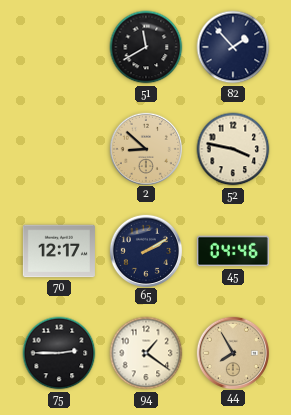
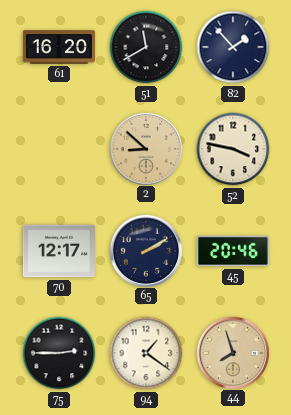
61: none -> 16:20 (59, 47)
45: 04:46 -> 20:46 (233, 251)
44: 7:55 -> 7:57 (232, 352)
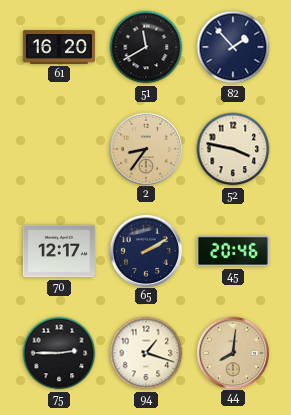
2: 8:52 -> 8:36 (145, 148)
94: 1:21 -> 1:18 (146, 353)
44: 7:57 -> 8:01 (232, 352)
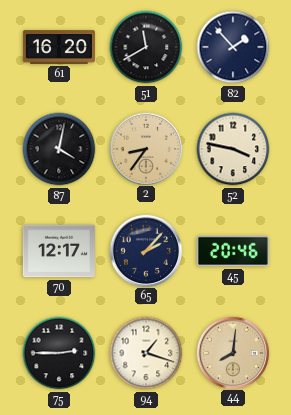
87: none -> 4:02 (59, 149)
65: 2:10 -> 2:07 (145, 250)
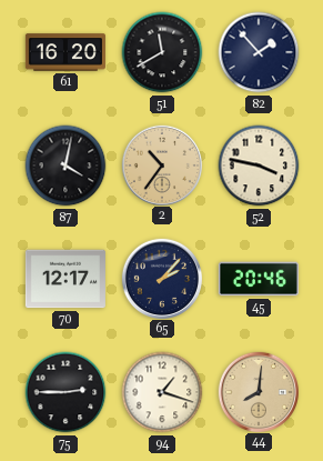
2: 8:36 -> 10:36 (161, 164)
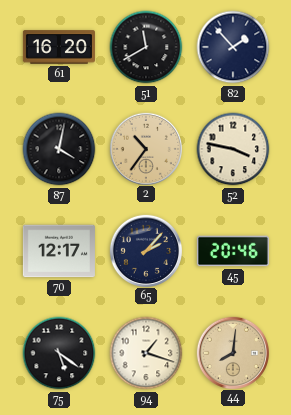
75: 2:45 -> 5:21 (59, 353)
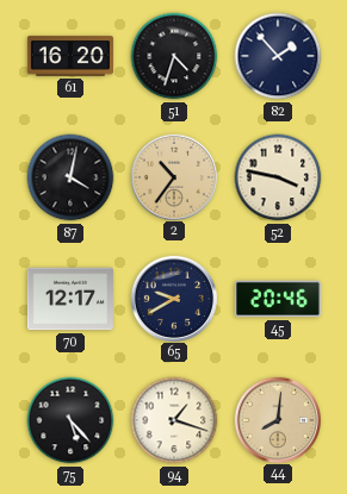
51: 11:40 -> 4:33 (174, 56)
65: 2:07 -> 9:40 (173, 298)
75: 5:21 -> 5:23 (70, 420)
